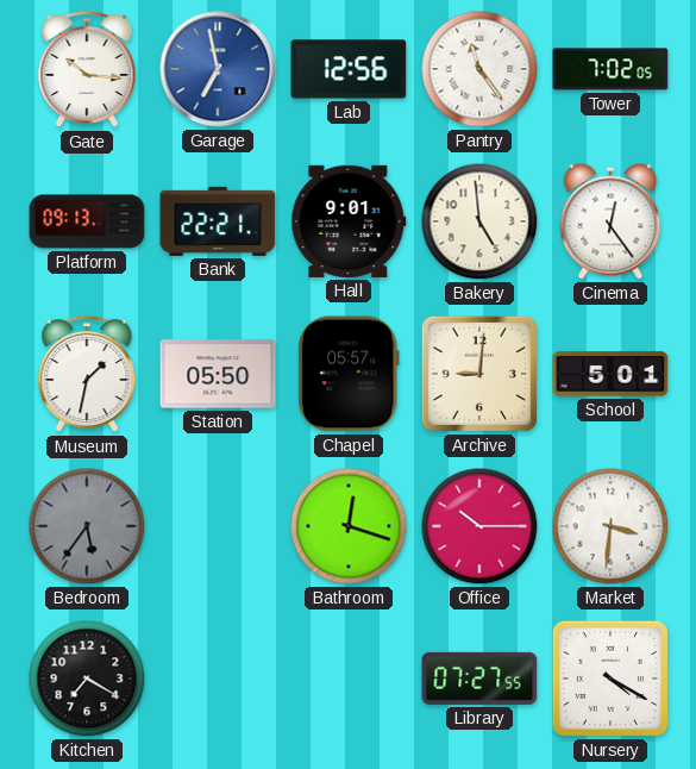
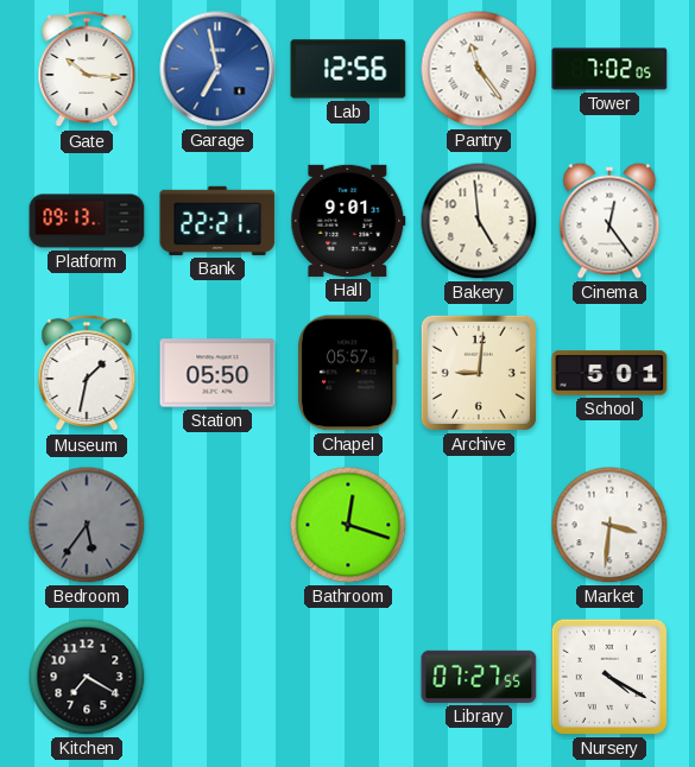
Office: 10:15 -> none (479, 526)
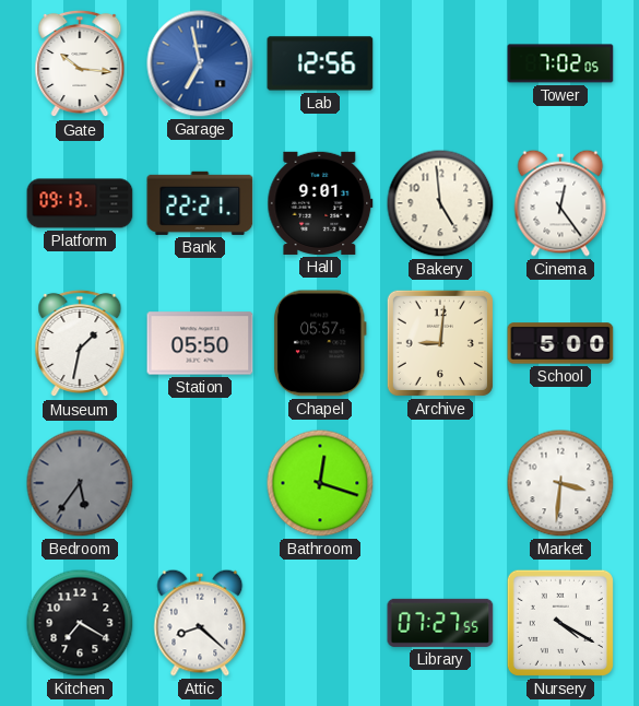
Pantry: 11:24 -> none (479, 69)
School: 5:01 -> 5:00 (560, 343)
Attic: none -> 8:22 (200, 623)
